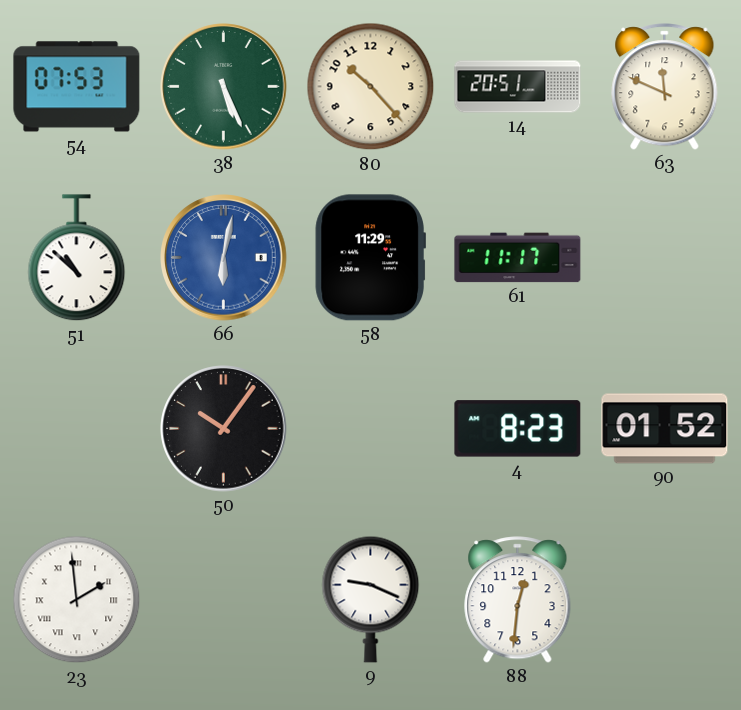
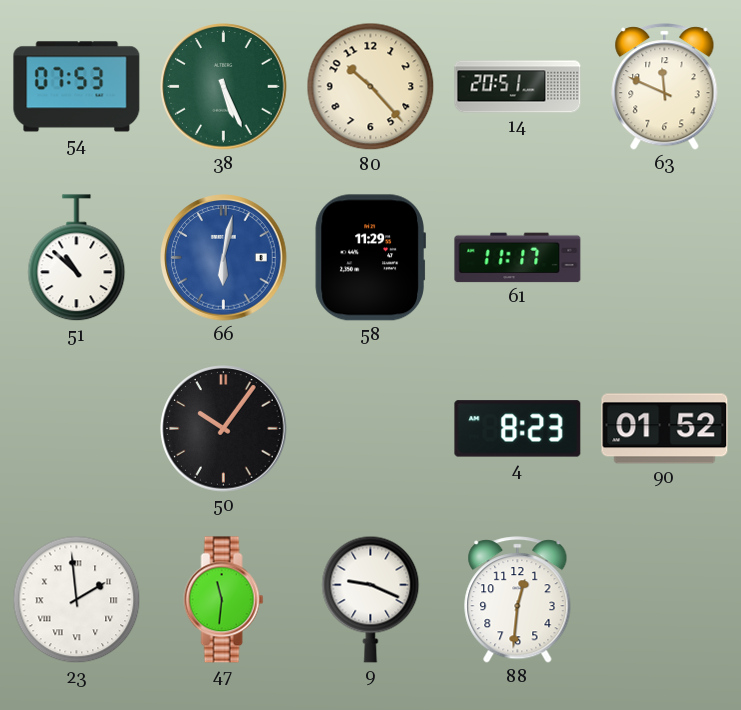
47: none -> 11:31 (224, 600)
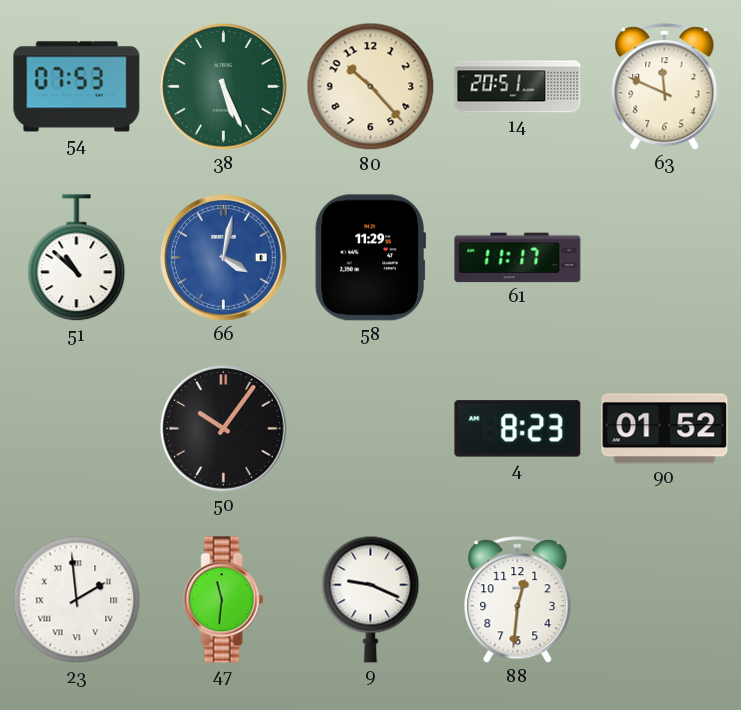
66: 6:02 -> 4:02 (224, 258)
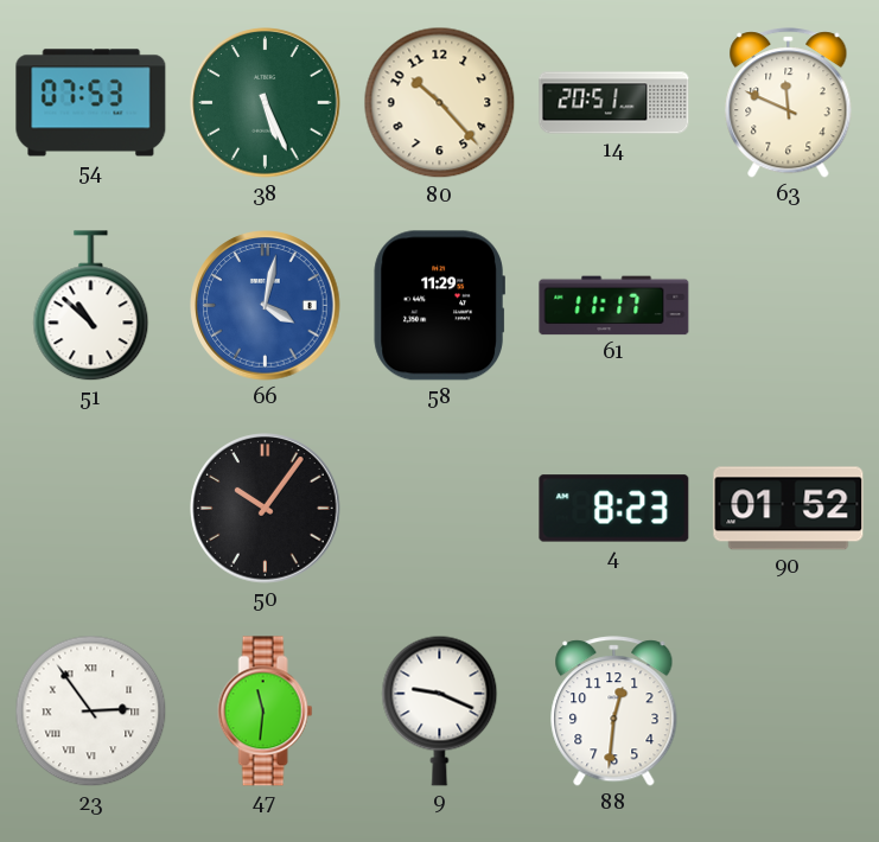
23: 1:59 -> 2:54 (91, 712)
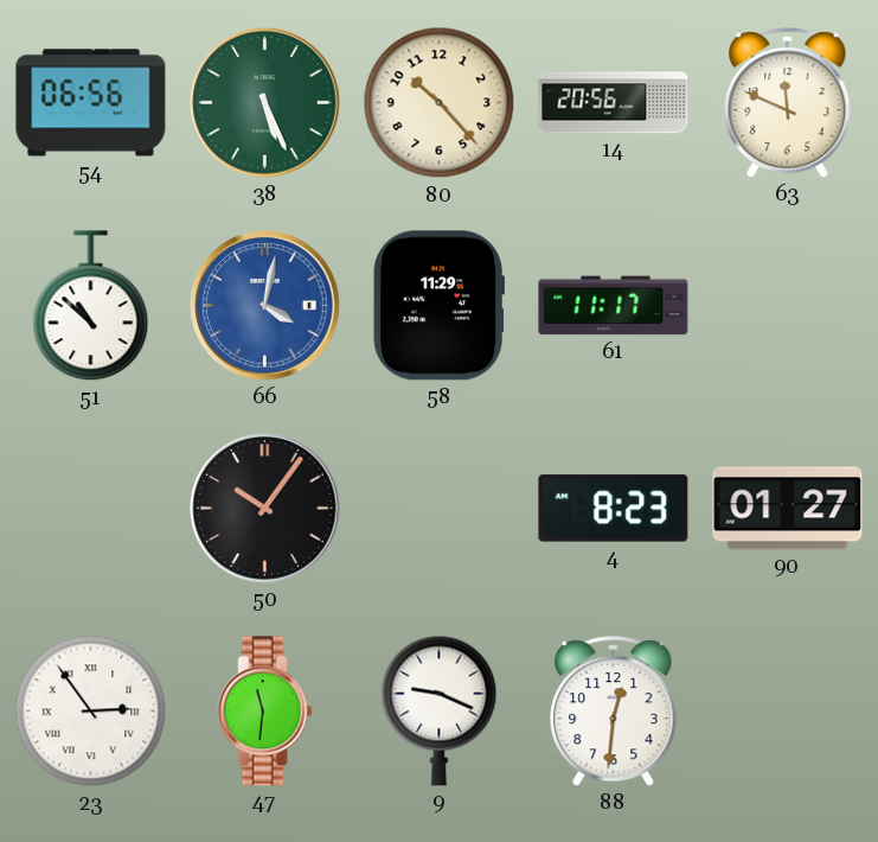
54: 07:53 -> 06:56 (91, 103)
14: 20:51 -> 20:56 (614, 103)
90: 01:52 -> 01:27 (788, 509)
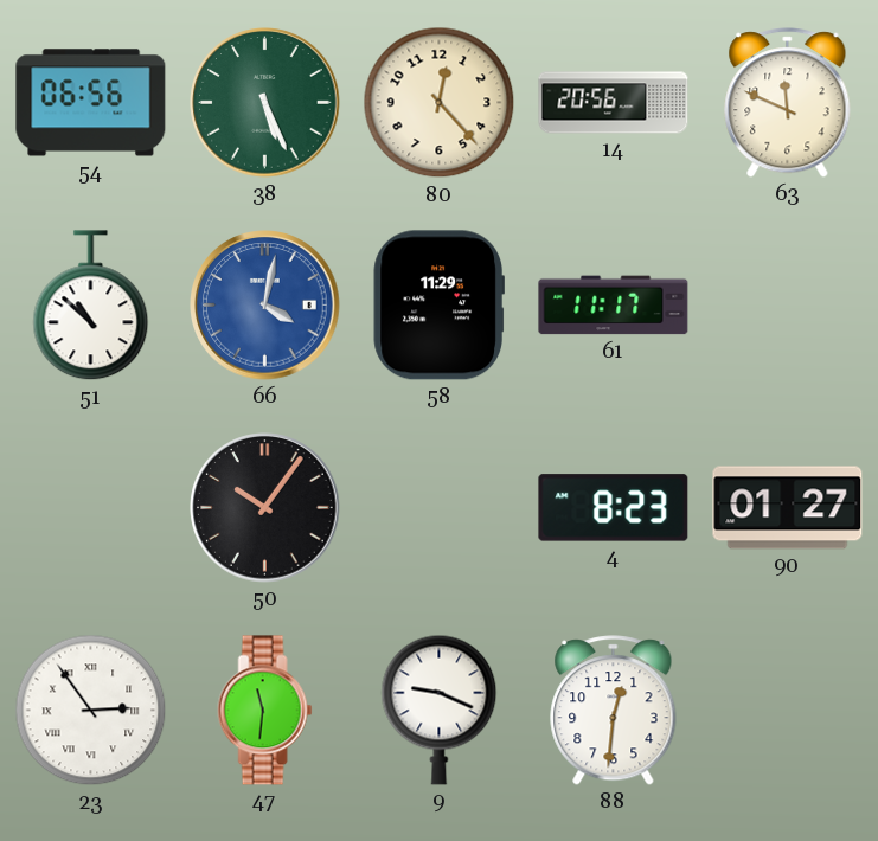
80: 10:23 -> 12:23 (440, 103)
